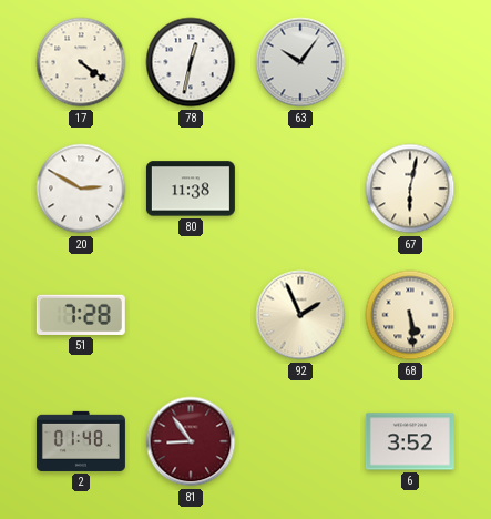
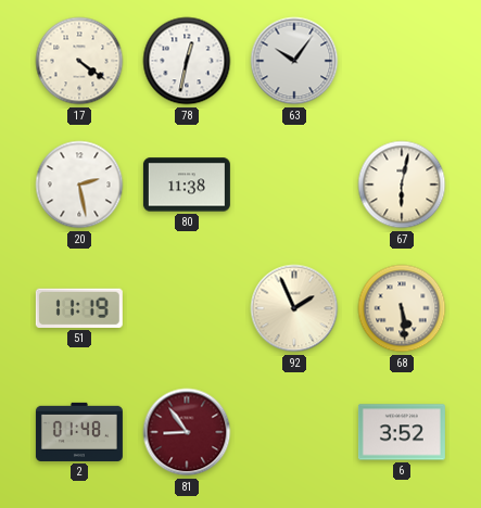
20: 2:50 -> 2:28 (79, 185)
51: 7:28 -> 11:19 (79, 308)
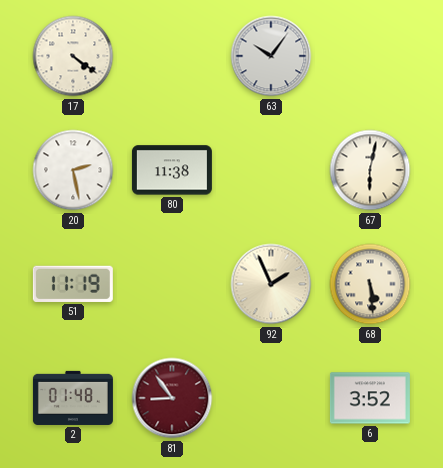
78: 12:32 -> none (187, 61)
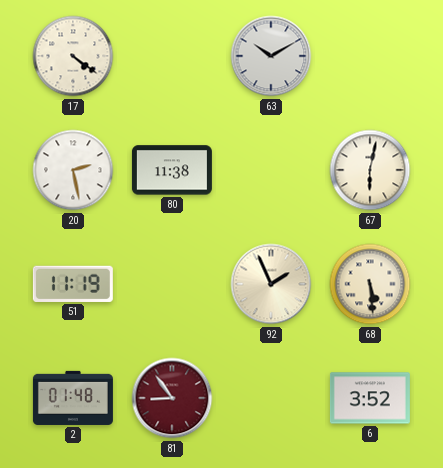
63: 10:06 -> 10:10 (271, 56)
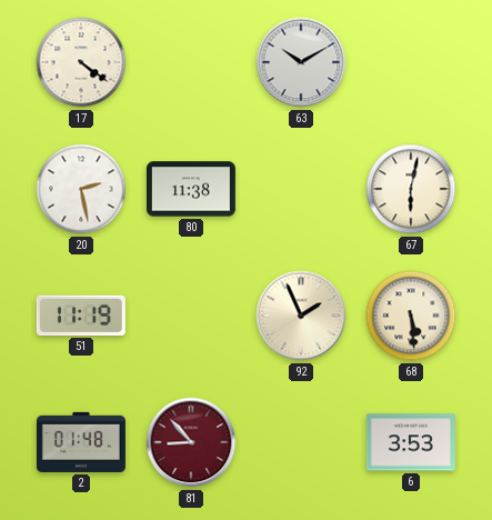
81: 8:54 -> 8:53 (191, 442)
6: 3:52 -> 3:53 (411, 442)
